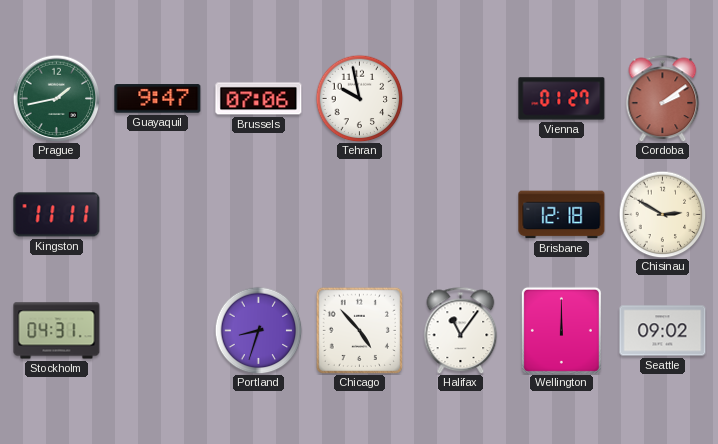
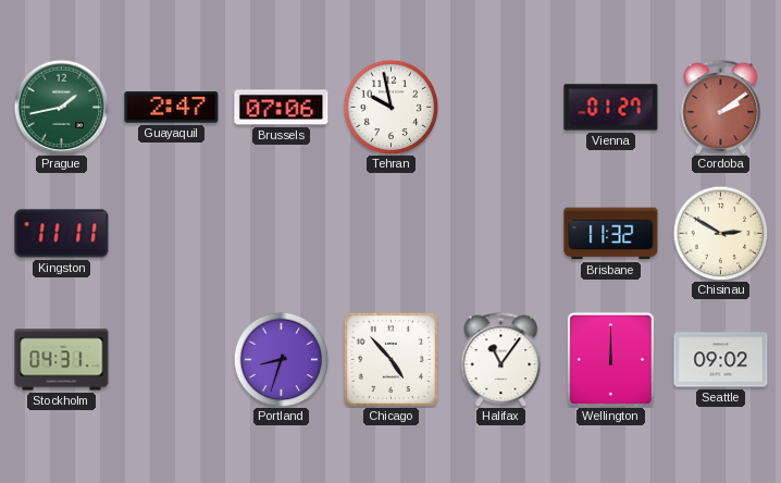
Guayaquil: 9:47 -> 2:47 (172, 108)
Brisbane: 12:18 -> 11:32 (611, 234)
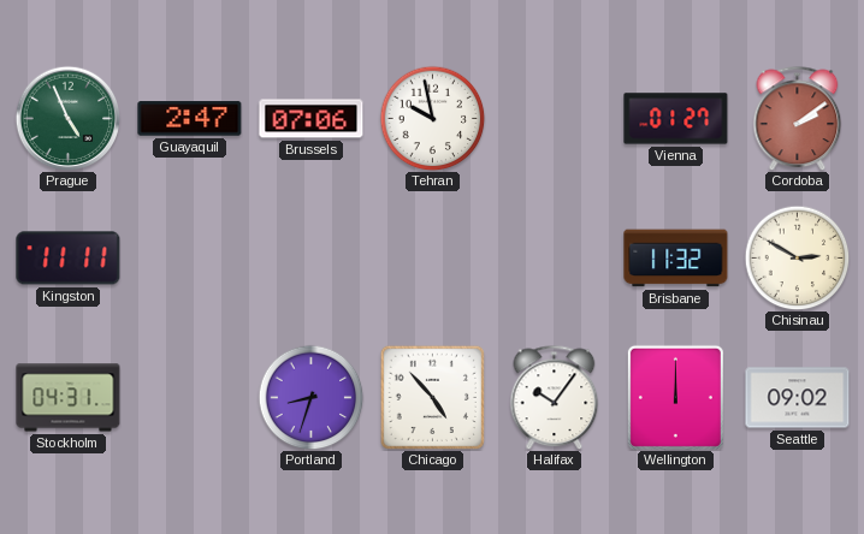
Prague: 1:43 -> 4:56 (67, 118)
Halifax: 11:06 -> 10:06 (555, 397)
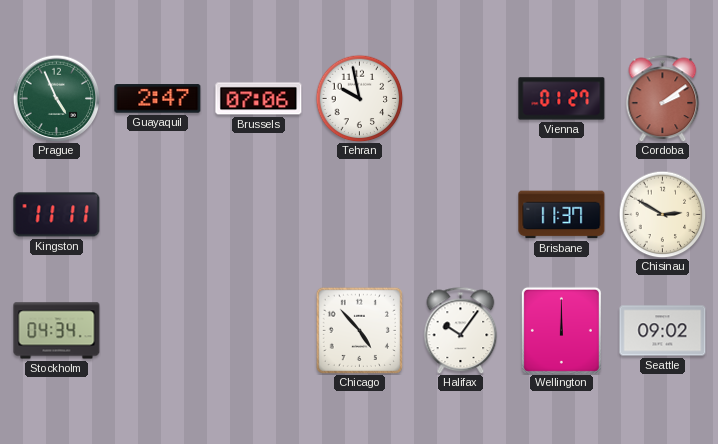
Brisbane: 11:32 -> 11:37 (562, 215)
Stockholm: 04:31 -> 04:34 (57, 331)
Portland: 8:33 -> none (310, 397)
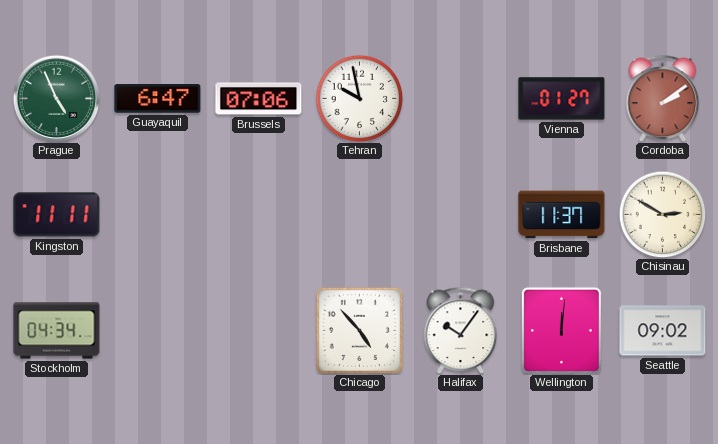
Guayaquil: 2:47 -> 6:47 (158, 99)
Wellington: 12:00 -> 12:01 (561, 330)
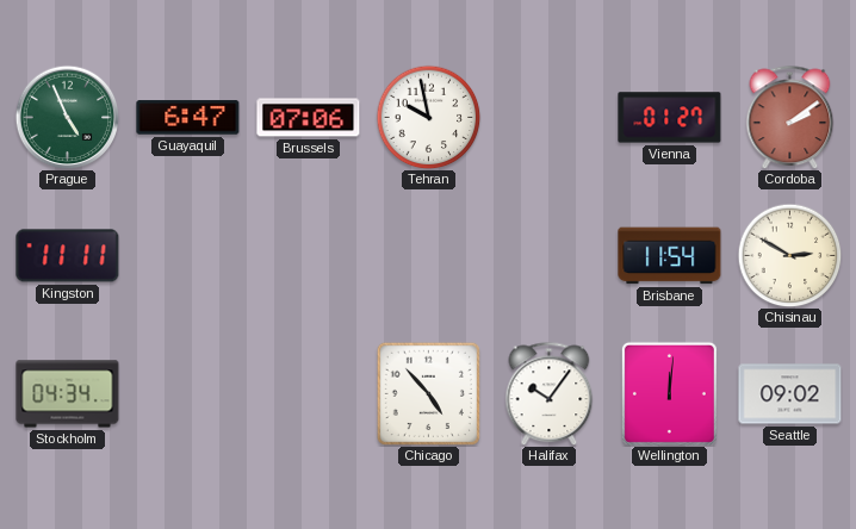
Brisbane: 11:37 -> 11:54 (670, 256)
